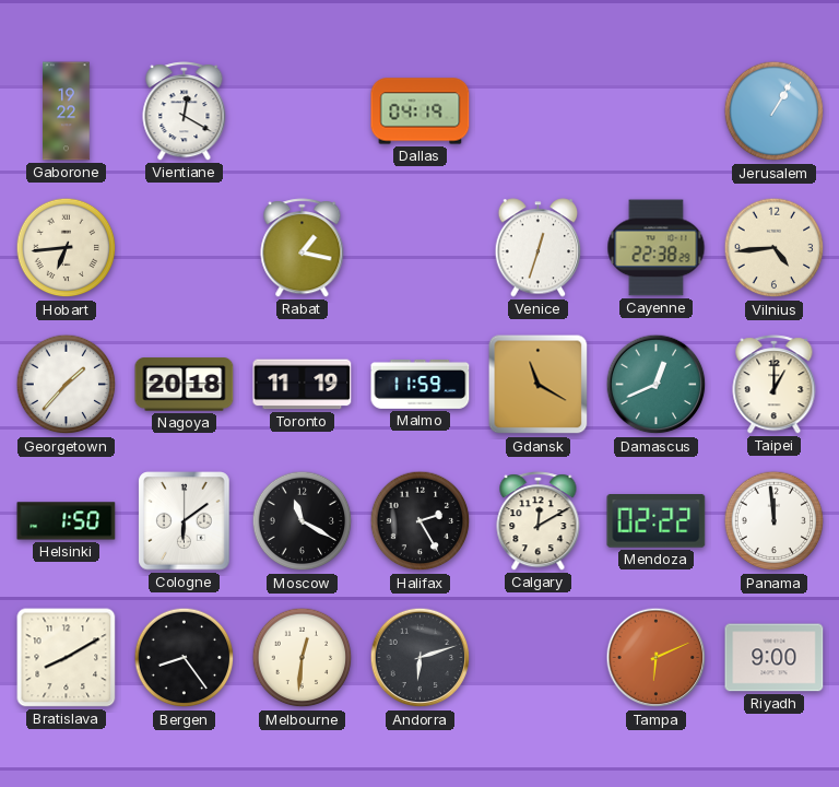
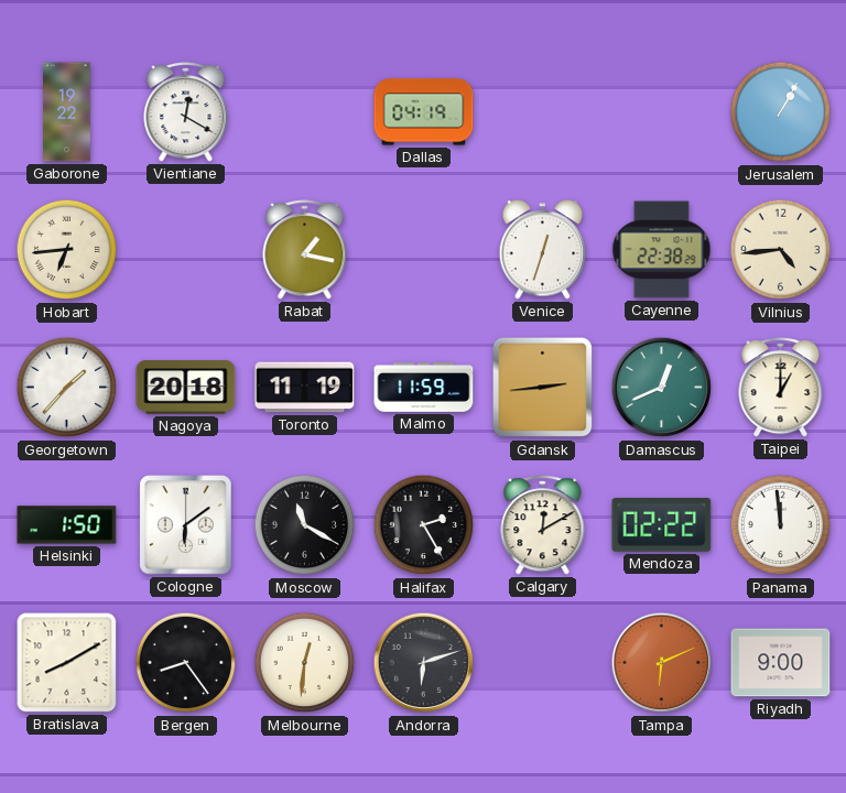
Gdansk: 11:20 -> 2:44 (543, 388)
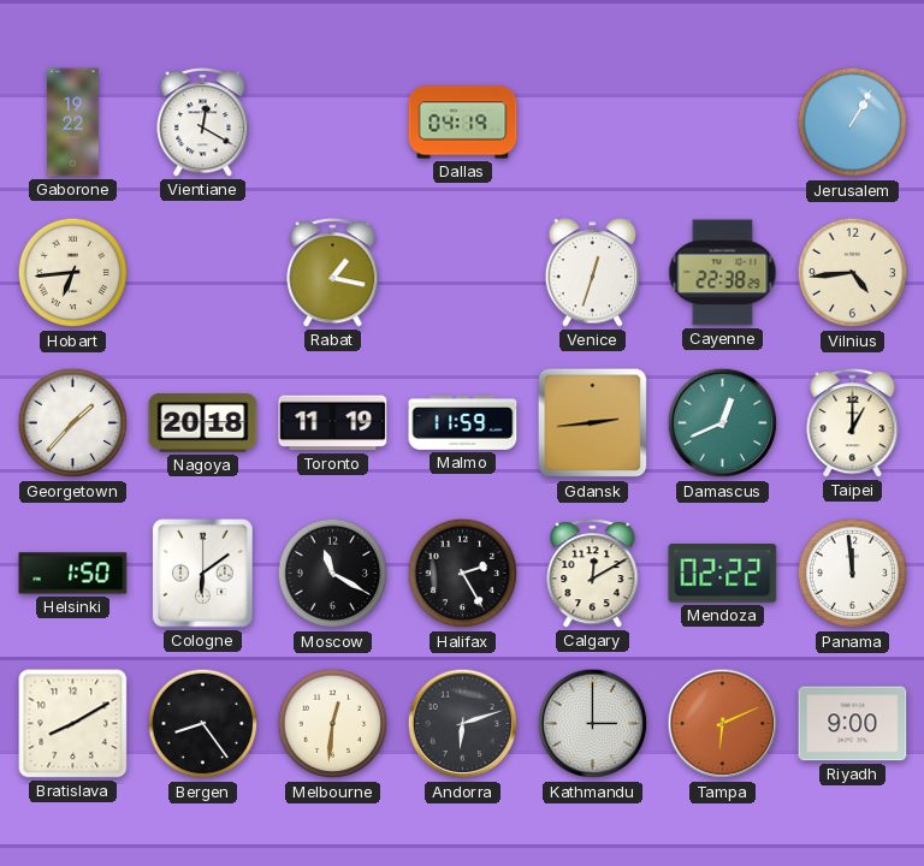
Kathmandu: none -> 3:00 (593, 724)
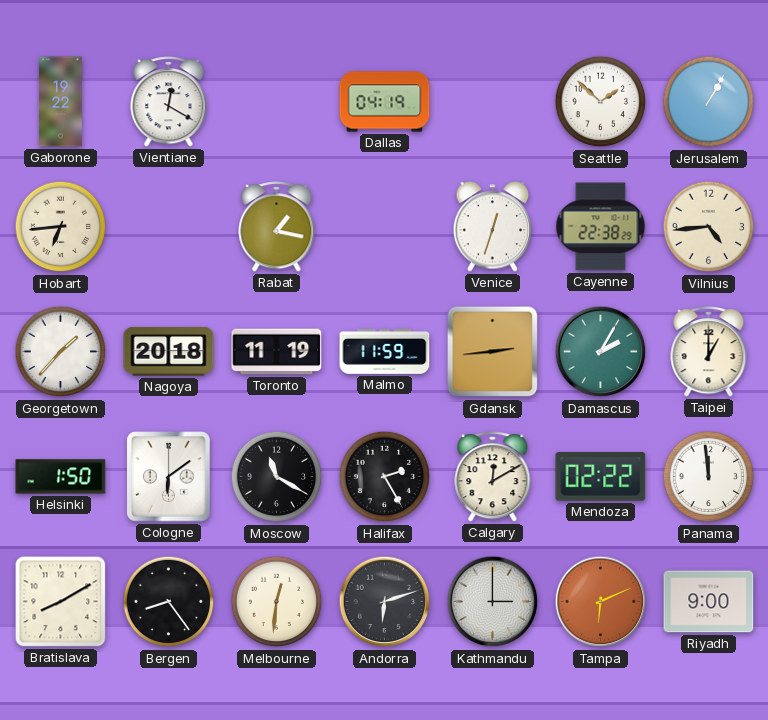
Seattle: none -> 1:52 (601, 102)
Damascus: 12:41 -> 2:05 (601, 352)
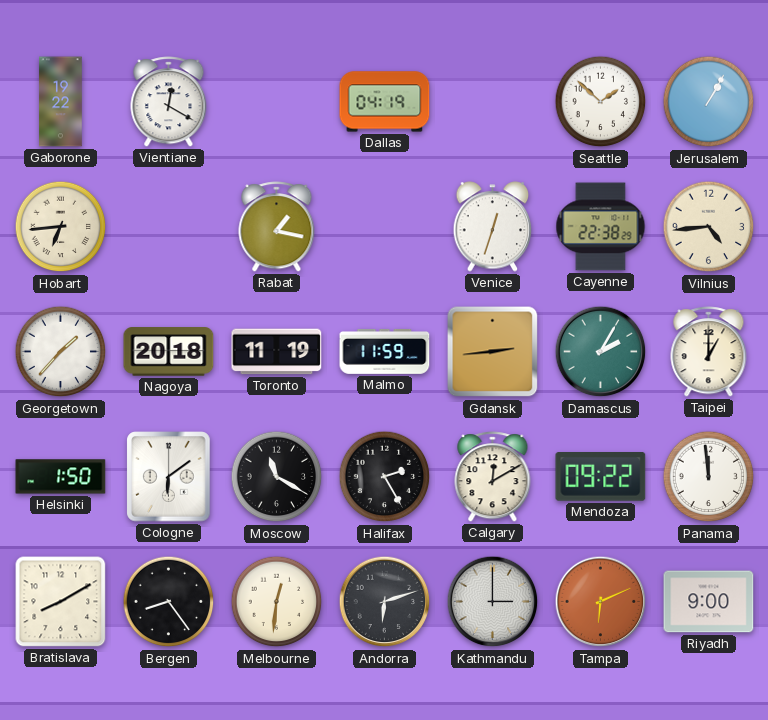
Mendoza: 02:22 -> 09:22 (601, 477)
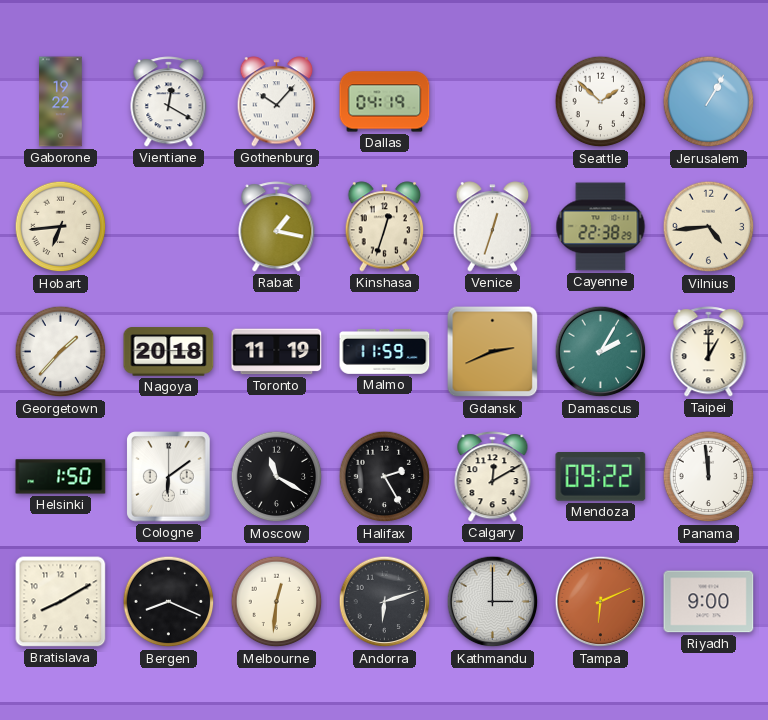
Gothenburg: none -> 10:07 (277, 102)
Kinshasa: none -> 12:33 (385, 227)
Gdansk: 2:44 -> 2:41 (493, 352)
Bergen: 8:24 -> 8:19 (169, 602)
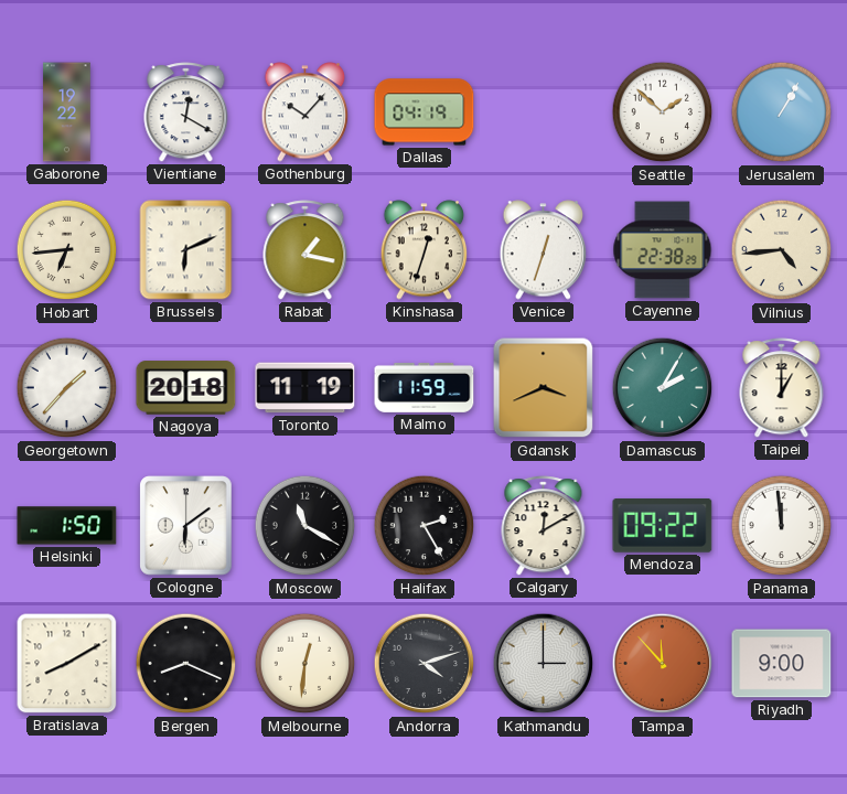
Brussels: none -> 6:11 (186, 250)
Gdansk: 2:41 -> 3:41 (544, 388)
Andorra: 6:12 -> 4:12 (425, 664)
Tampa: 6:11 -> 11:53 (663, 664)
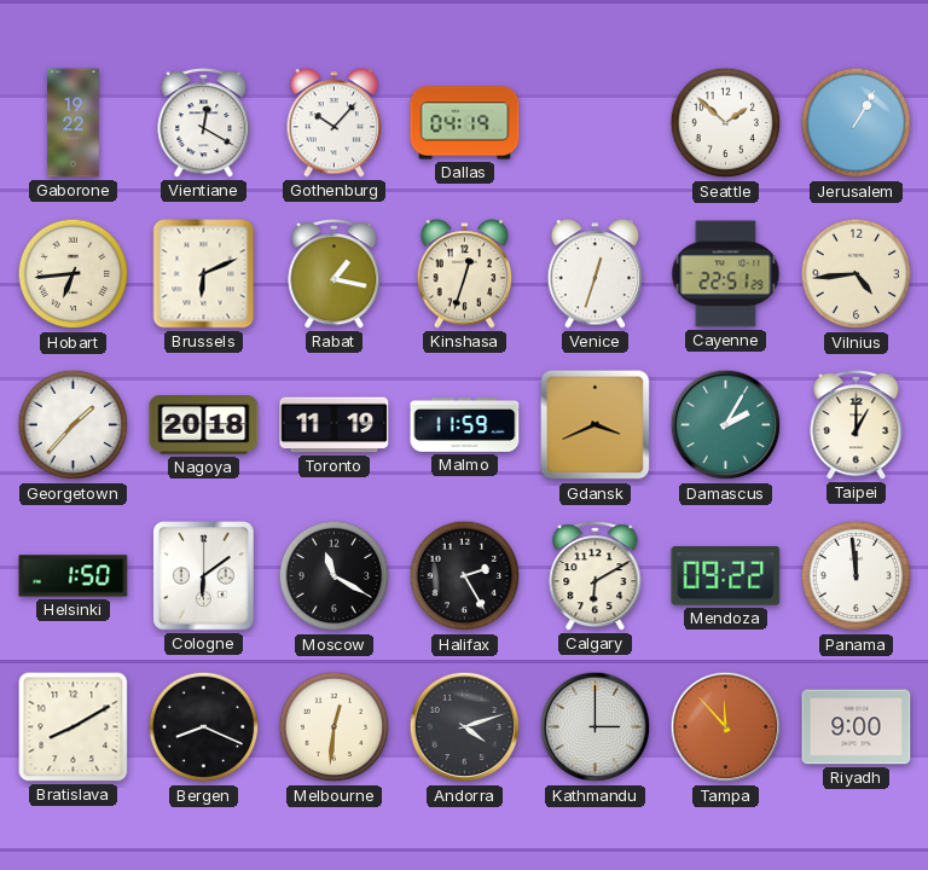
Cayenne: 22:38 -> 22:51 (726, 274)
Calgary: 12:10 -> 6:10 (596, 576)
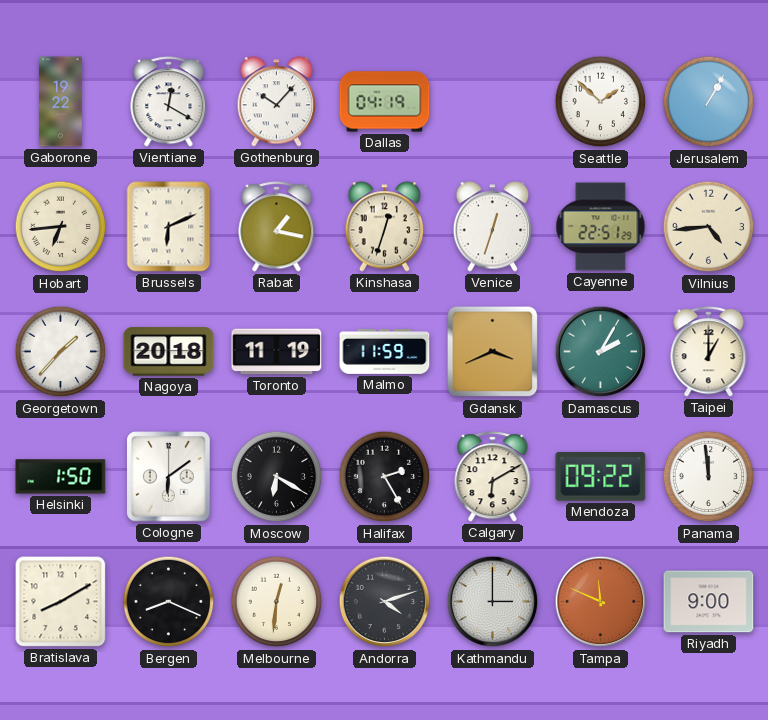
Moscow: 11:20 -> 6:20 (277, 477)
Tampa: 11:53 -> 11:49 (601, 602)
